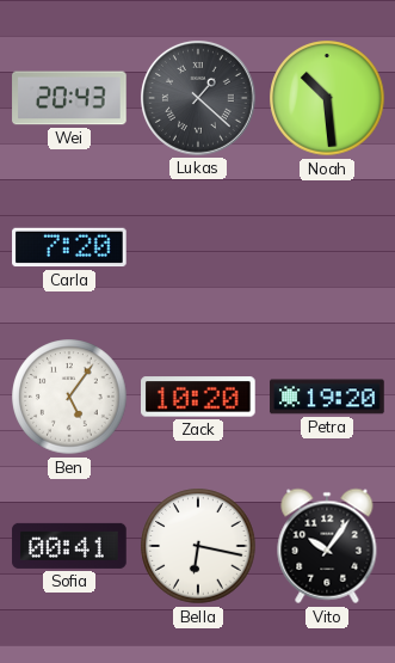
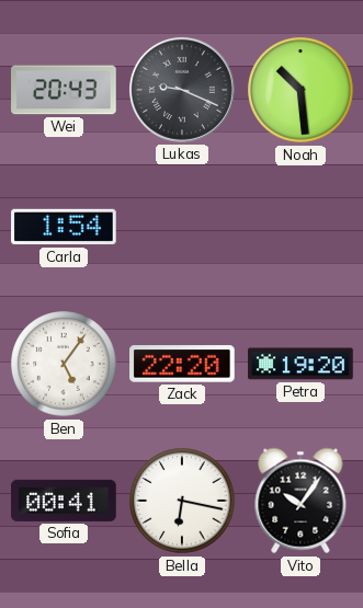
Lukas: 1:22 -> 9:19 (182, 90)
Carla: 7:20 -> 1:54 (64, 227)
Zack: 10:20 -> 22:20 (183, 364)
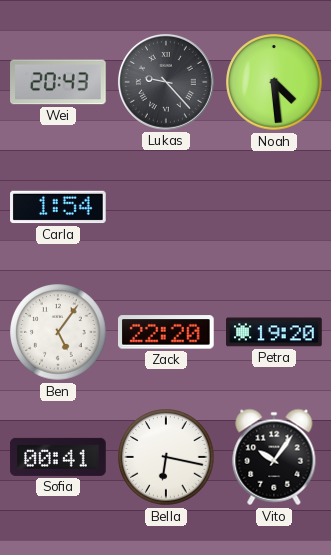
Lukas: 9:19 -> 9:23 (166, 82)
Noah: 10:29 -> 4:29 (274, 82)
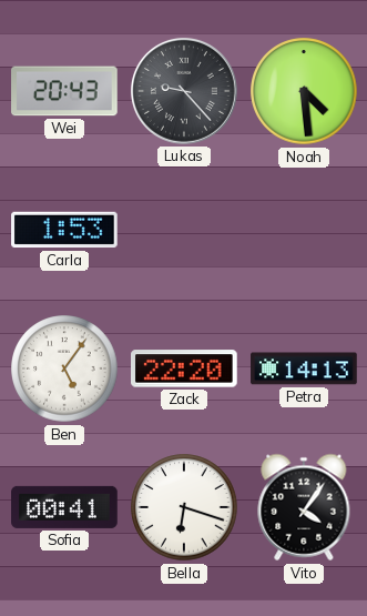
Carla: 1:54 -> 1:53 (64, 230)
Petra: 19:20 -> 14:13 (304, 368)
Bella: 6:17 -> 6:18 (184, 507)
Vito: 10:06 -> 4:06 (304, 507)
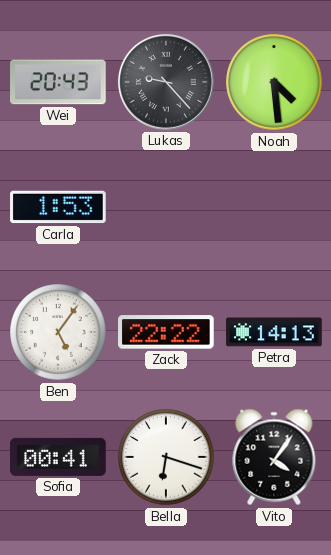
Zack: 22:20 -> 22:22 (167, 332)
